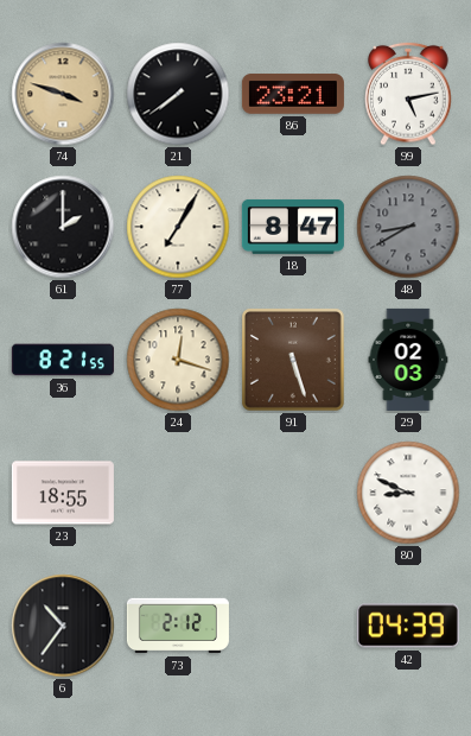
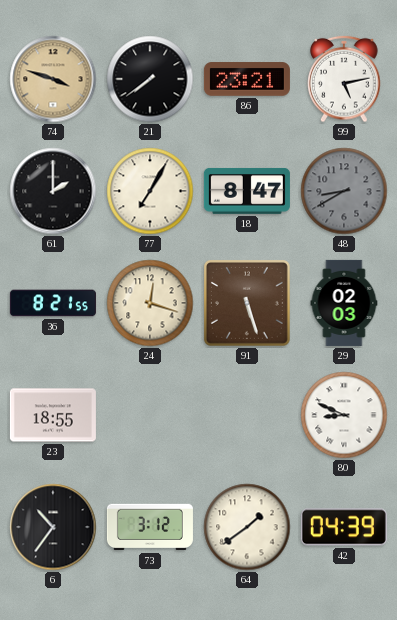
73: 2:12 -> 3:12 (150, 527)
64: none -> 1:39 (247, 527)
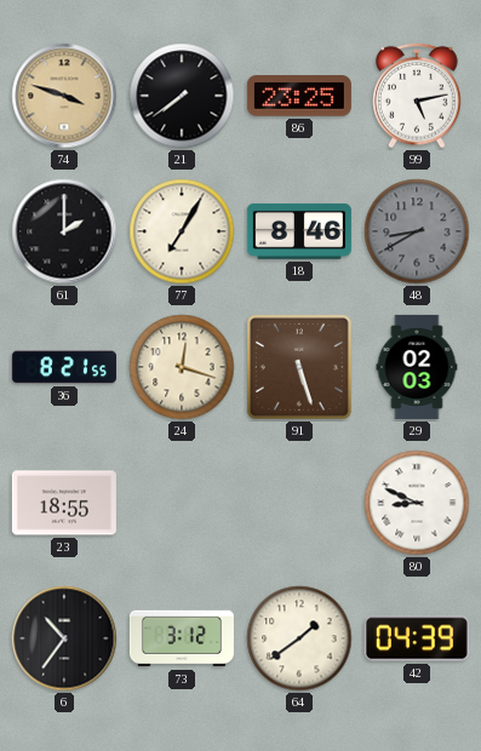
86: 23:21 -> 23:25 (299, 96)
18: 8:47 -> 8:46 (299, 231)
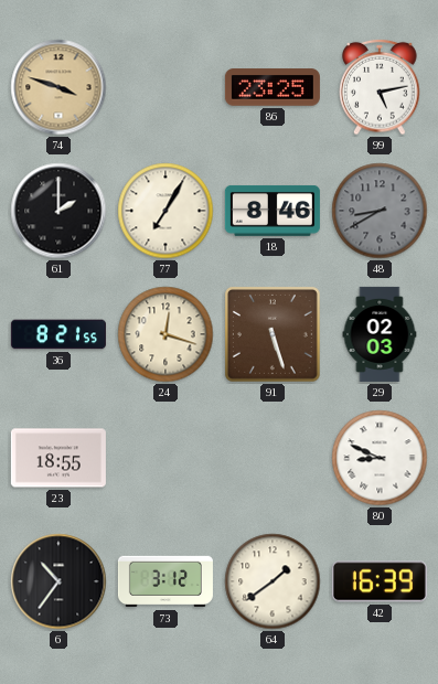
21: 7:39 -> none (182, 96)
42: 04:39 -> 16:39 (380, 581)
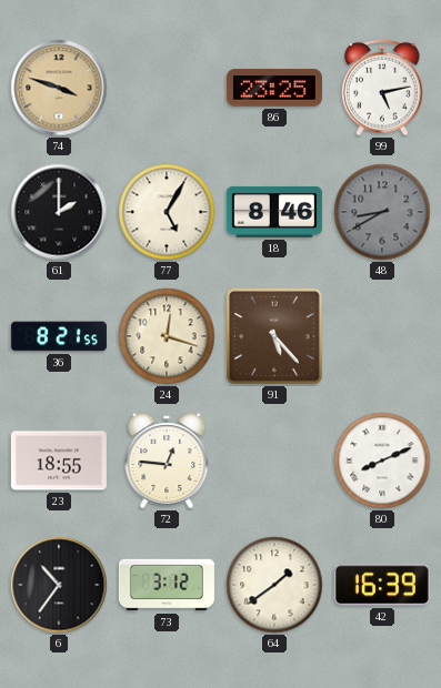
77: 7:05 -> 5:05 (167, 212)
91: 5:27 -> 5:23 (274, 336)
29: 02:03 -> none (380, 334)
72: none -> 12:46 (167, 461)
80: 8:49 -> 8:11 (382, 461)
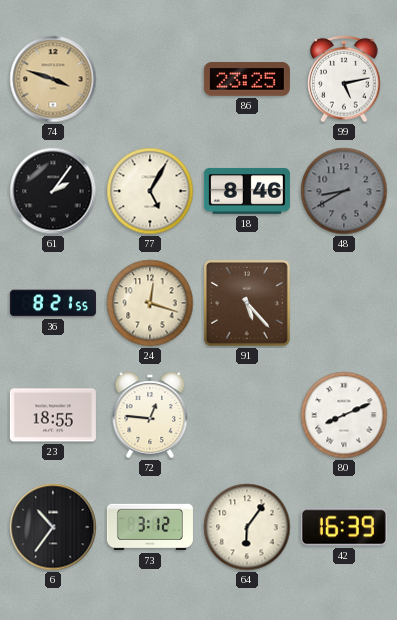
61: 2:00 -> 2:06 (53, 191)
64: 1:39 -> 6:06 (247, 527)
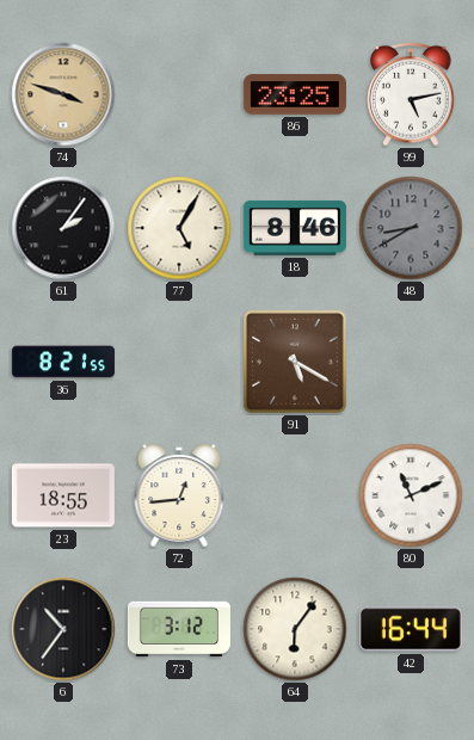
24: 12:18 -> none (150, 303)
91: 5:23 -> 5:20 (295, 362)
72: 12:46 -> 12:44 (179, 495)
80: 8:11 -> 11:11 (411, 495)
42: 16:39 -> 16:44 (411, 629)
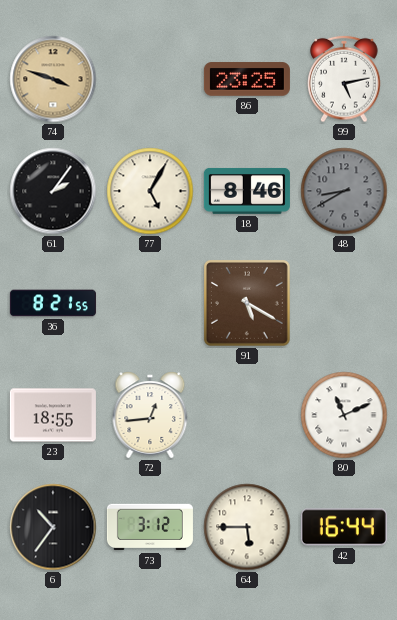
64: 6:06 -> 5:45 (247, 527)
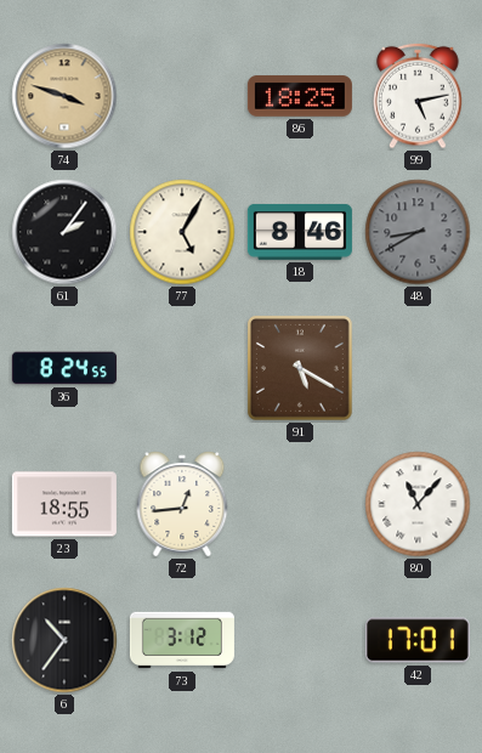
86: 23:25 -> 18:25 (300, 96)
36: 8:21 -> 8:24 (64, 368)
80: 11:11 -> 11:07 (418, 504)
64: 5:45 -> none (247, 527)
42: 16:44 -> 17:01 (418, 640)
